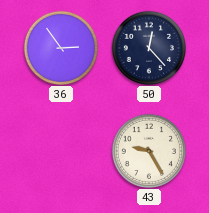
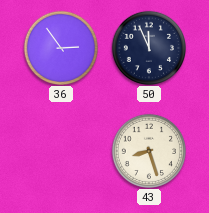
50: 12:23 -> 11:56 (148, 47)
43: 9:25 -> 8:27 (148, 150)
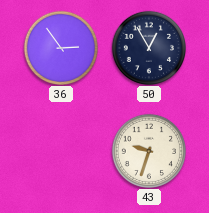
50: 11:56 -> 12:55 (148, 47)
43: 8:27 -> 9:33 (148, 150)
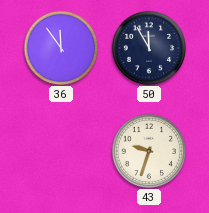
36: 2:54 -> 11:54 (60, 47)
50: 12:55 -> 11:55 (148, 47)
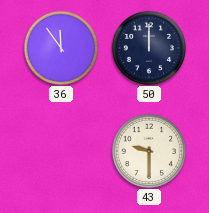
50: 11:55 -> 12:00 (148, 47)
43: 9:33 -> 9:30 (148, 150)
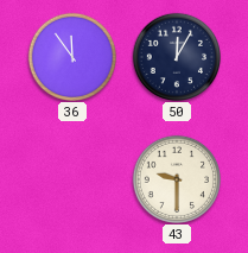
50: 12:00 -> 12:05 (176, 56)
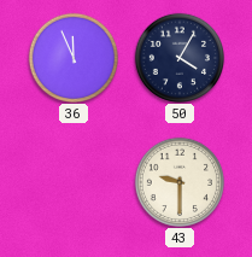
36: 11:54 -> 11:56 (72, 57)
50: 12:05 -> 4:05 (178, 57)
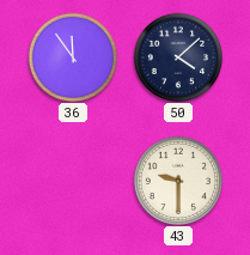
36: 11:56 -> 11:54 (72, 56)
50: 4:05 -> 4:08 (177, 56)
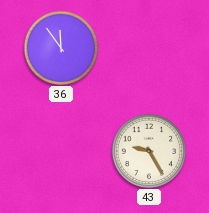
50: 4:08 -> none (177, 56)
43: 9:30 -> 9:25 (148, 150)
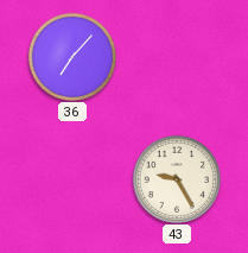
36: 11:54 -> 7:07 (71, 56)
